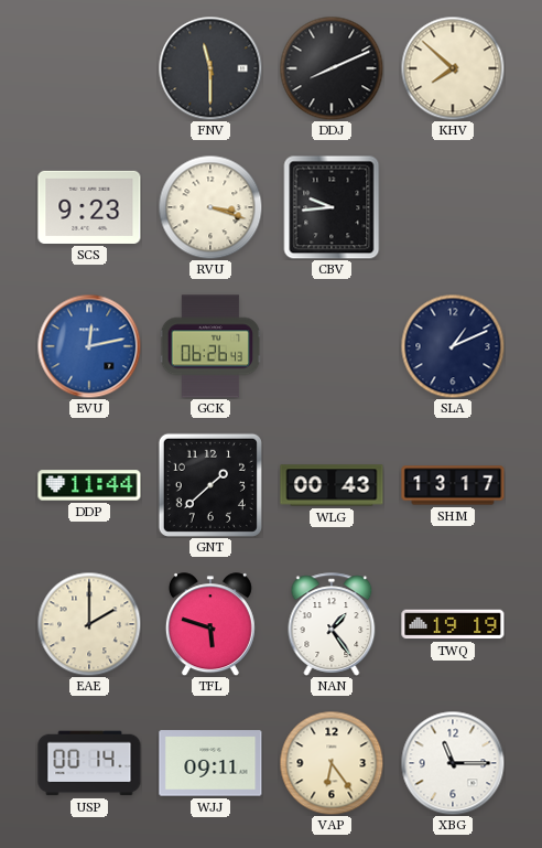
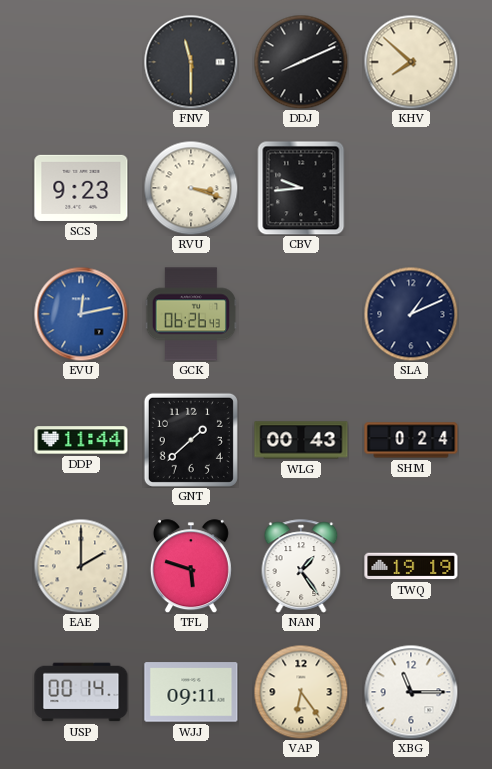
SHM: 13:17 -> 0:24 (411, 440)
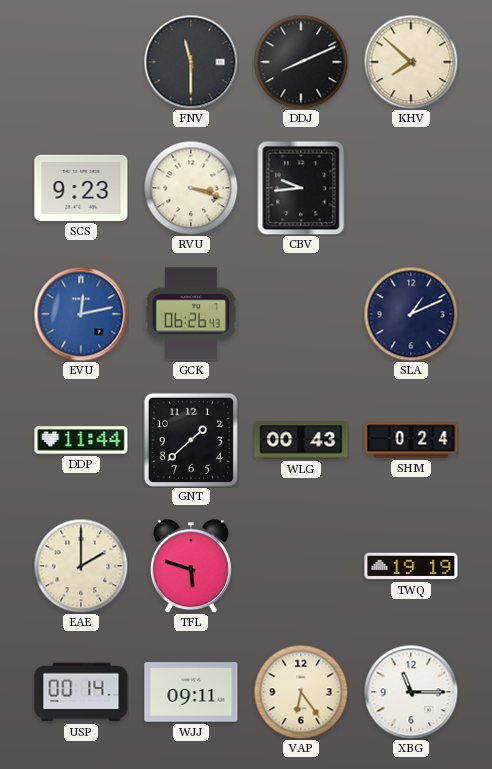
NAN: 1:24 -> none (301, 566)
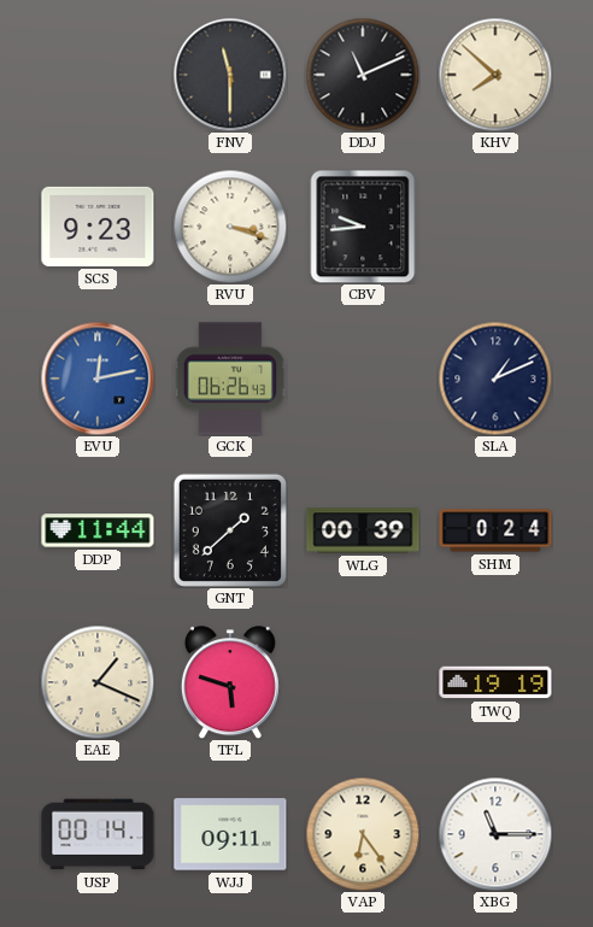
DDJ: 8:11 -> 11:11 (363, 75)
WLG: 00:43 -> 00:39 (363, 530)
EAE: 2:00 -> 1:19 (98, 682)
